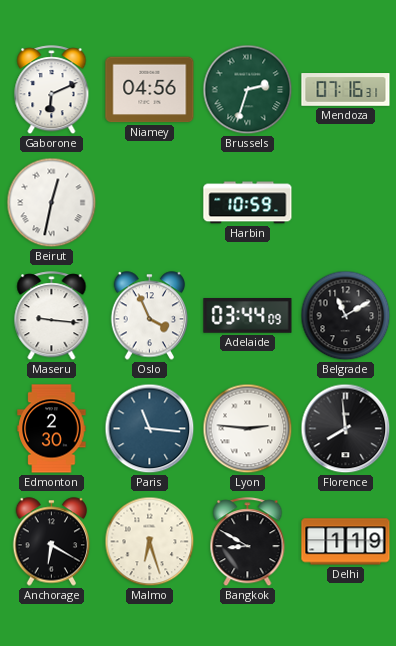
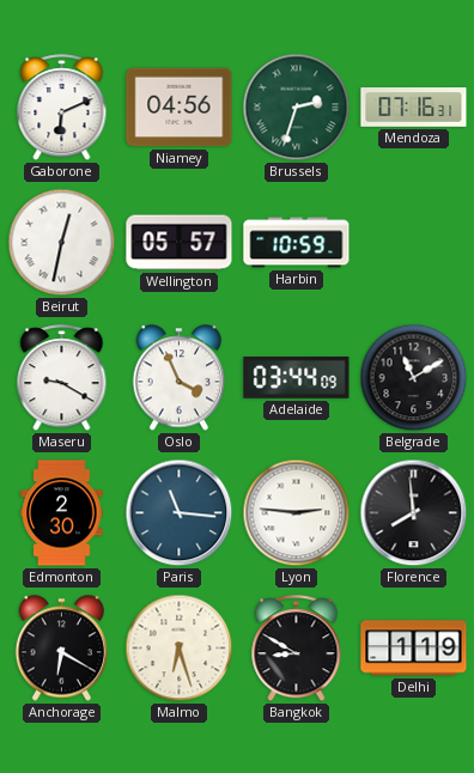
Wellington: none -> 05:57 (180, 243)
Maseru: 9:16 -> 9:20 (62, 378)
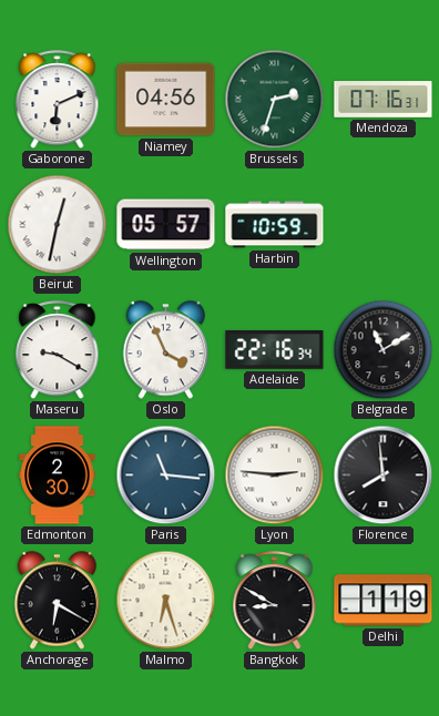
Adelaide: 03:44 -> 22:16 (275, 350)
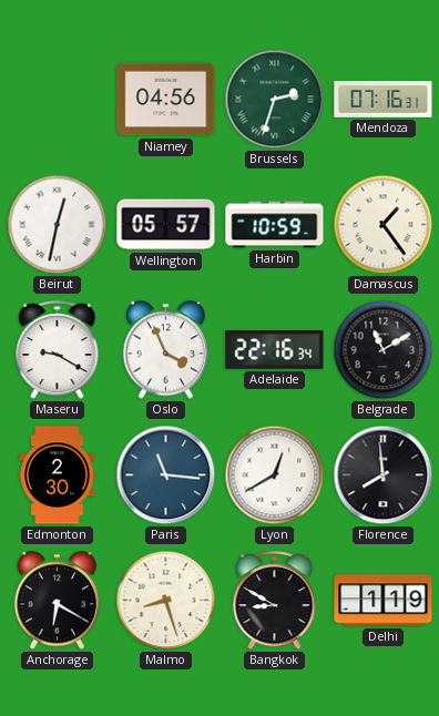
Gaborone: 6:11 -> none (58, 100)
Damascus: none -> 1:24 (384, 225)
Lyon: 2:46 -> 12:40 (275, 475)
Malmo: 6:27 -> 8:27 (166, 601)
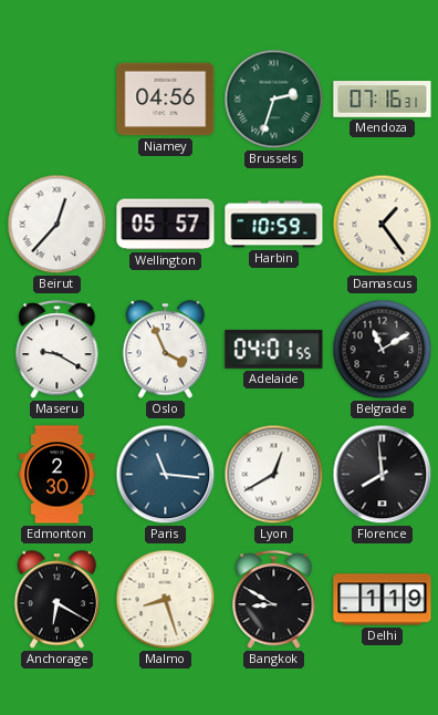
Beirut: 12:32 -> 12:37 (58, 225)
Adelaide: 22:16 -> 04:01 (274, 350)
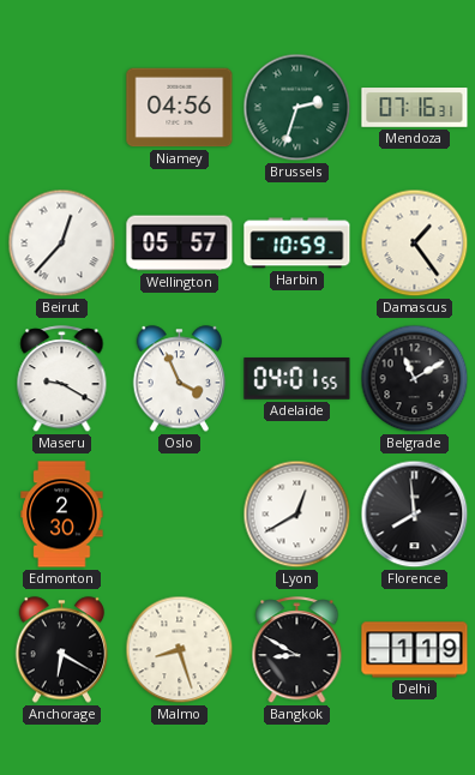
Paris: 11:16 -> none (166, 475)
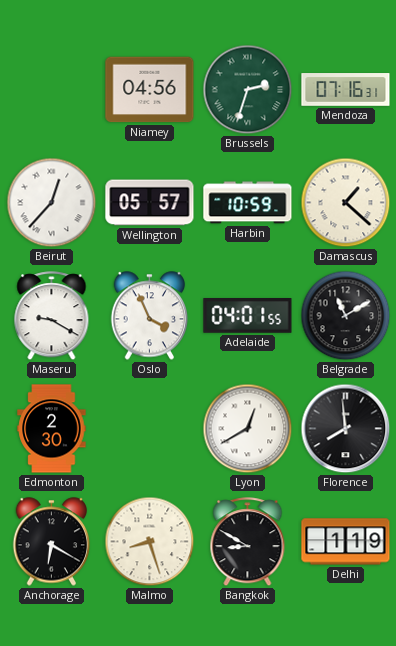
Damascus: 1:24 -> 1:22 (346, 203)
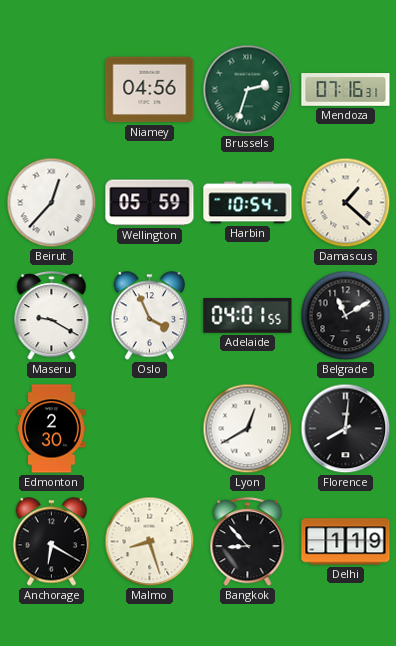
Wellington: 05:57 -> 05:59 (150, 203)
Harbin: 10:59 -> 10:54 (248, 203)
Florence: 7:59 -> 8:01 (346, 429)
Bangkok: 8:50 -> 8:53 (248, 542)
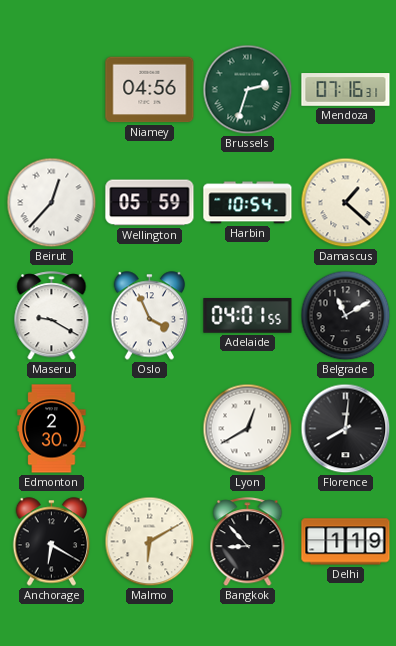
Malmo: 8:27 -> 6:10 (150, 542)
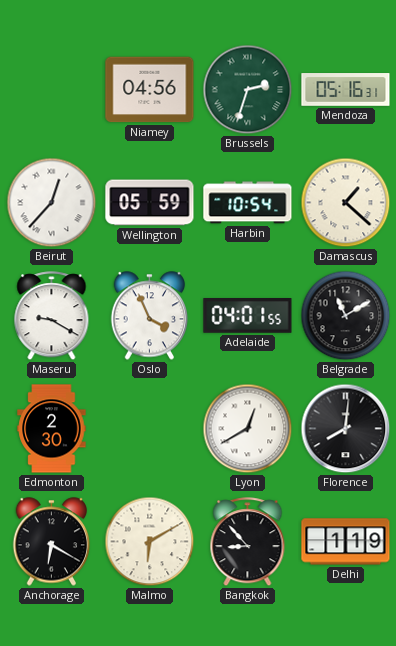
Mendoza: 07:16 -> 05:16 (346, 90)
